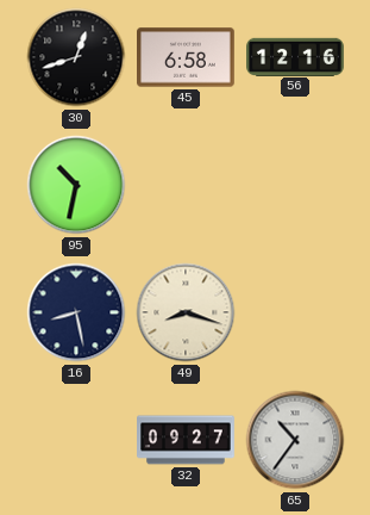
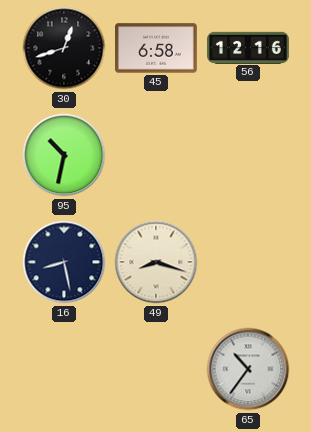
32: 09:27 -> none (186, 440)
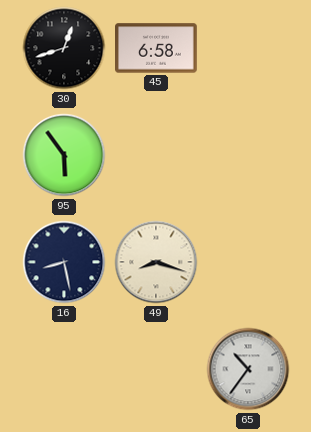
56: 12:16 -> none (249, 47)
95: 10:32 -> 5:54 (64, 155)
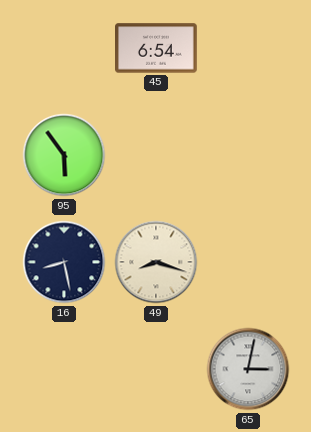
30: 12:42 -> none (64, 48)
45: 6:58 -> 6:54 (157, 48)
65: 10:36 -> 3:02 (248, 369)
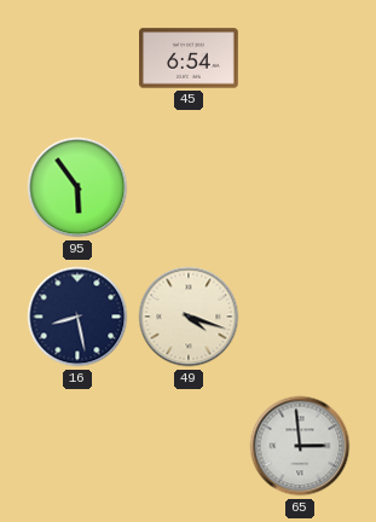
49: 8:18 -> 4:18 (189, 317)
65: 3:02 -> 2:59 (300, 446)
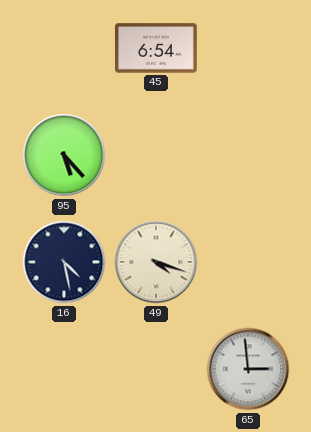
95: 5:54 -> 5:23 (64, 155)
16: 8:28 -> 4:28 (64, 262)
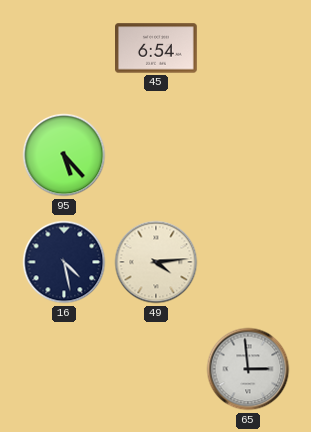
49: 4:18 -> 4:14 (156, 262)
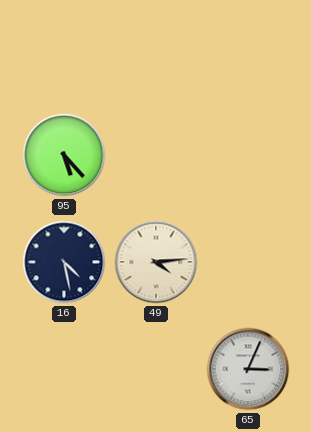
45: 6:54 -> none (157, 48)
65: 2:59 -> 3:04 (248, 369)
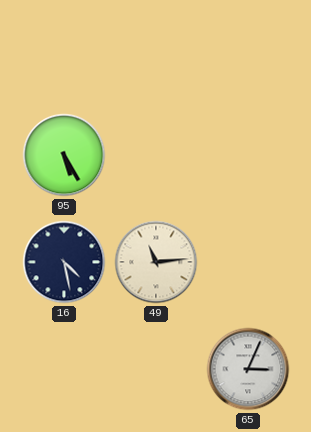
95: 5:23 -> 5:25 (64, 155)
49: 4:14 -> 11:14 (156, 262)
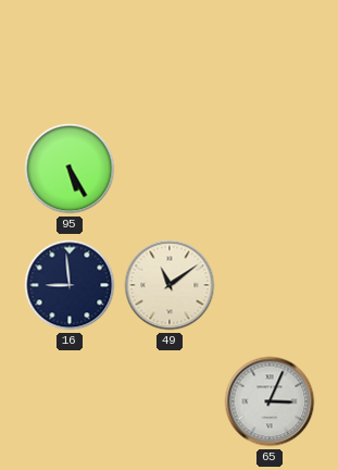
16: 4:28 -> 8:59 (70, 285)
49: 11:14 -> 11:09 (170, 285)
